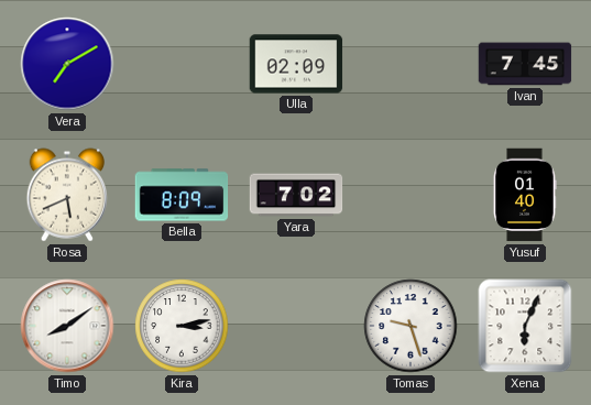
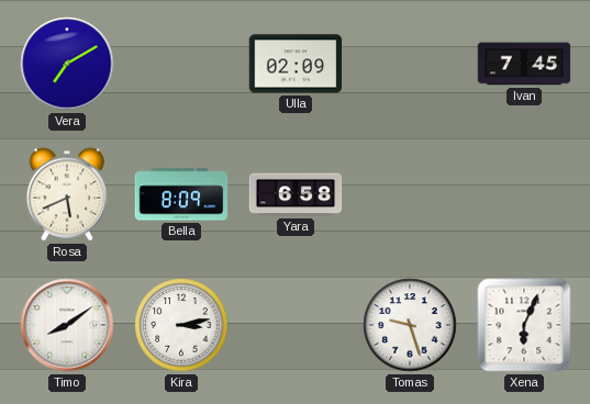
Yara: 7:02 -> 6:58 (296, 194)
Yusuf: 01:40 -> none (525, 195)
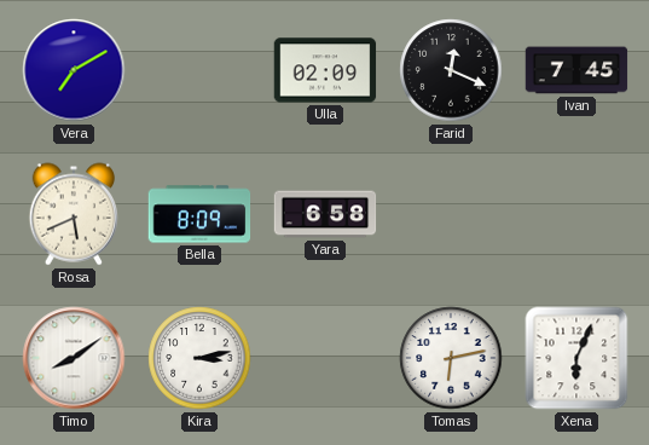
Farid: none -> 12:19 (451, 70)
Tomas: 9:27 -> 6:13 (451, 358)
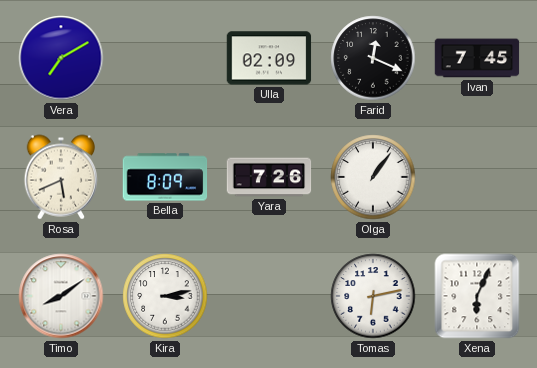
Yara: 6:58 -> 7:26 (269, 177)
Olga: none -> 1:06 (373, 177)
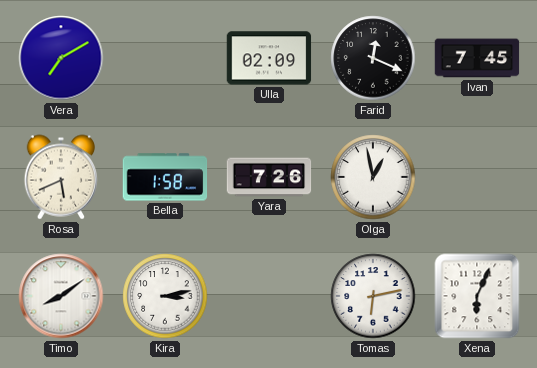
Bella: 8:09 -> 1:58 (165, 177)
Olga: 1:06 -> 12:58 (373, 177)
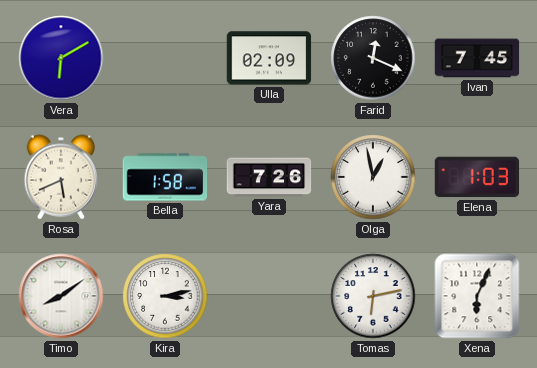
Vera: 7:10 -> 6:10 (61, 58)
Elena: none -> 1:03 (477, 177)
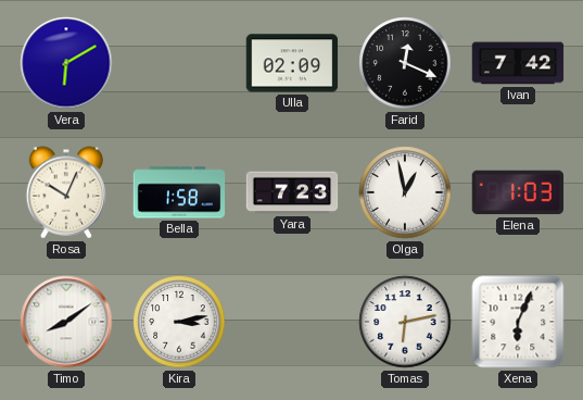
Ivan: 7:45 -> 7:42 (518, 63)
Rosa: 5:41 -> 10:04 (66, 192)
Yara: 7:26 -> 7:23 (292, 192)
